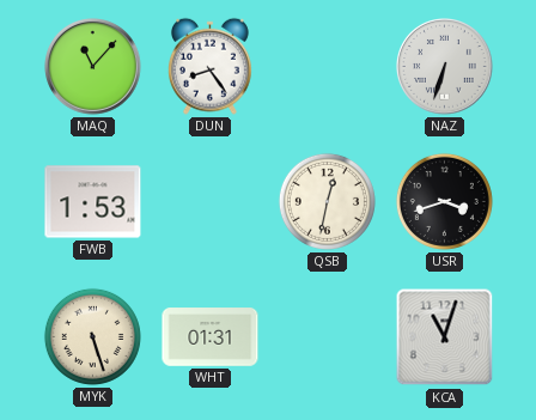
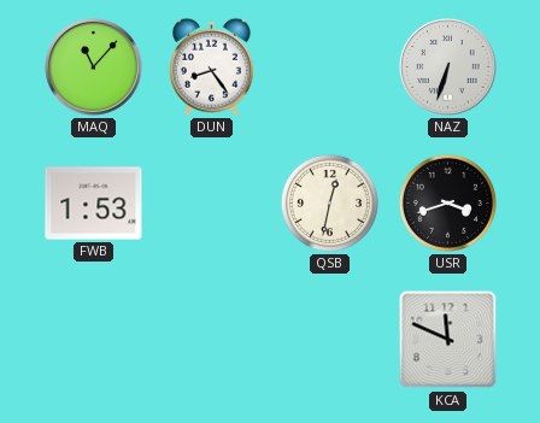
MYK: 5:27 -> none (92, 336)
WHT: 01:31 -> none (211, 337)
KCA: 11:03 -> 11:49 (448, 340)
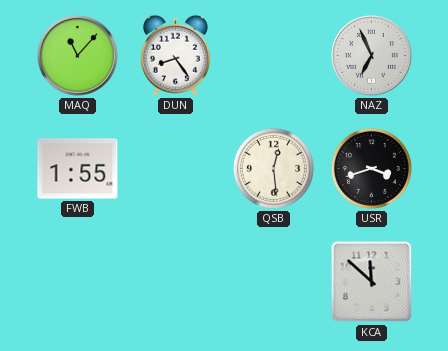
NAZ: 6:33 -> 6:56 (372, 56)
FWB: 1:53 -> 1:55 (78, 169)
QSB: 12:32 -> 12:29 (273, 168)
KCA: 11:49 -> 11:52 (372, 282)
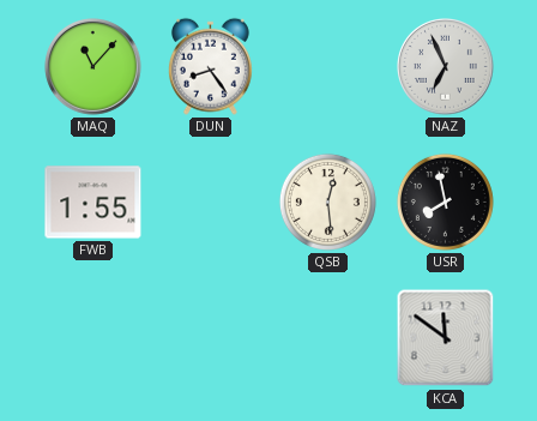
USR: 3:42 -> 7:58 (445, 202)
KCA: 11:52 -> 11:51 (446, 338)
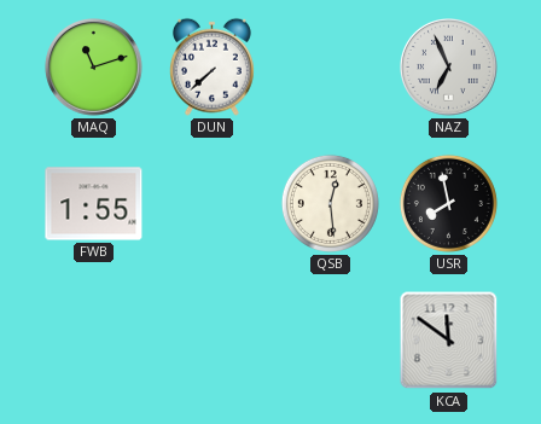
MAQ: 11:07 -> 11:12 (94, 68)
DUN: 8:24 -> 7:38 (211, 66)
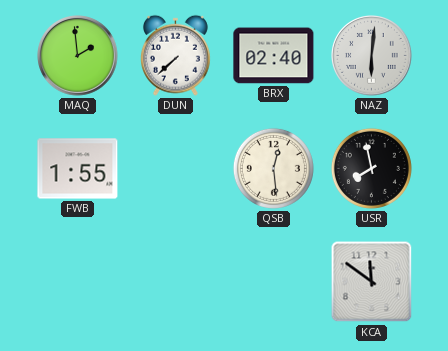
MAQ: 11:12 -> 1:59 (78, 56)
BRX: none -> 02:40 (274, 56)
NAZ: 6:56 -> 6:01 (372, 56)
